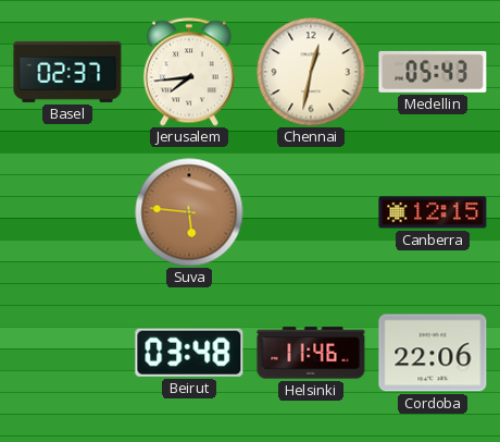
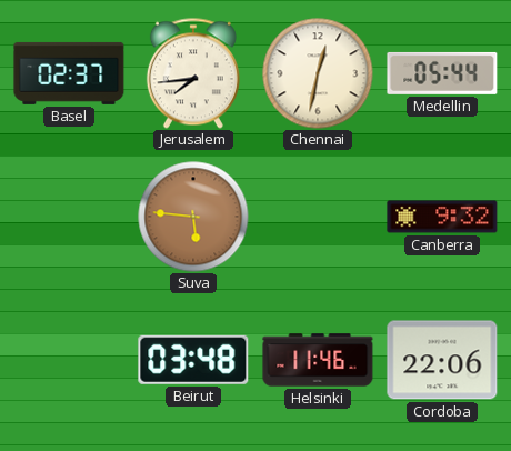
Medellin: 05:43 -> 05:44 (442, 73)
Canberra: 12:15 -> 9:32 (442, 217)
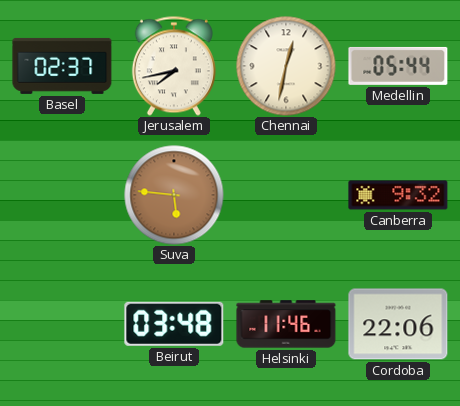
Jerusalem: 7:44 -> 7:43 (174, 66)
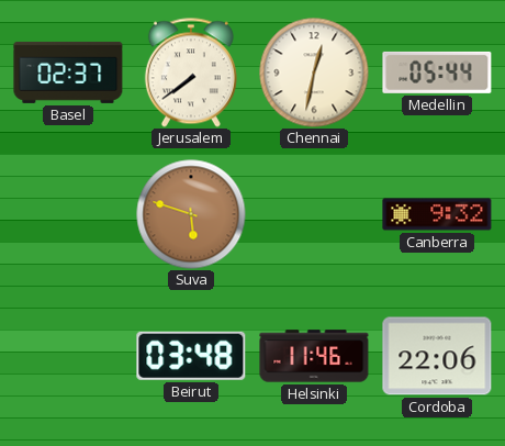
Jerusalem: 7:43 -> 7:39 (191, 73)
Suva: 5:46 -> 5:48 (191, 214)
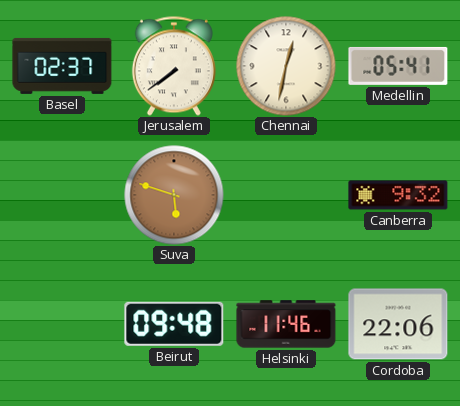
Medellin: 05:44 -> 05:41 (398, 66)
Beirut: 03:48 -> 09:48 (174, 324)
